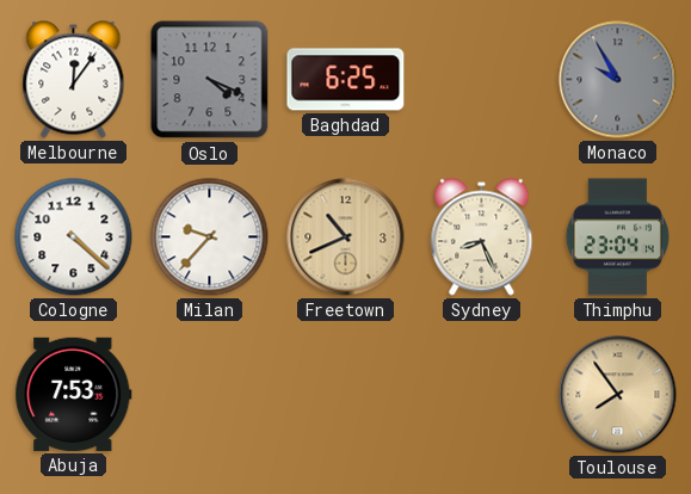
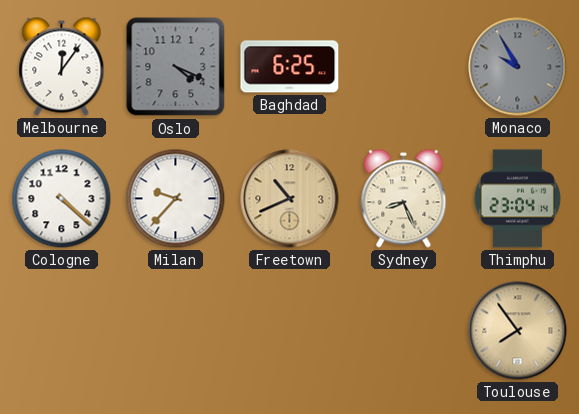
Abuja: 7:53 -> none (74, 394)
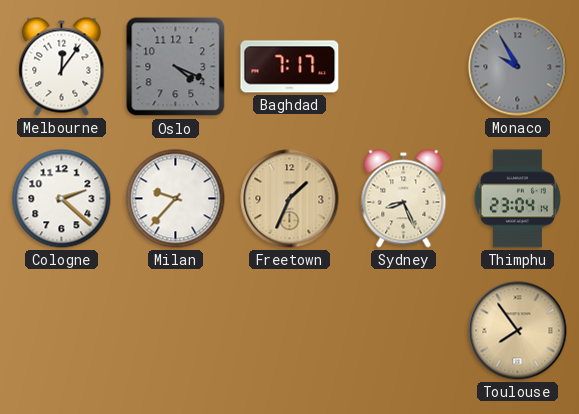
Baghdad: 6:25 -> 7:17 (290, 67)
Cologne: 4:22 -> 2:22 (62, 199)
Freetown: 10:41 -> 1:34 (290, 199)
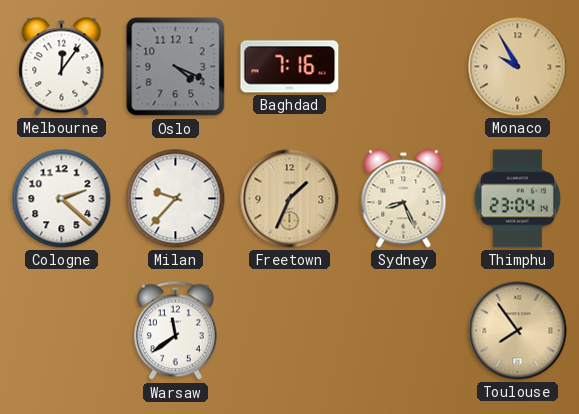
Baghdad: 7:17 -> 7:16 (290, 67)
Monaco dial: grey -> champagne (518, 67)
Warsaw: none -> 11:39 (176, 331)
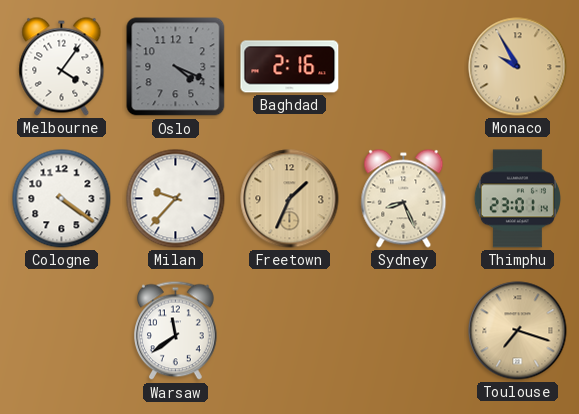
Melbourne: 12:06 -> 4:06 (62, 67)
Baghdad: 7:16 -> 2:16 (290, 67)
Cologne: 2:22 -> 4:21 (62, 199)
Thimphu: 23:04 -> 23:01 (517, 199)
Toulouse: 7:54 -> 7:18 (518, 331)
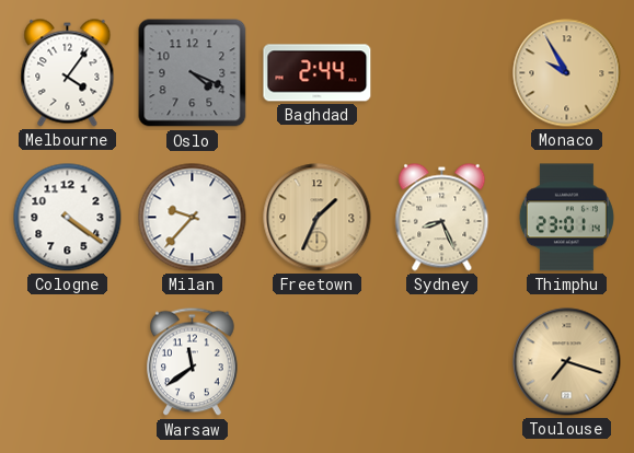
Baghdad: 2:16 -> 2:44 (318, 73)
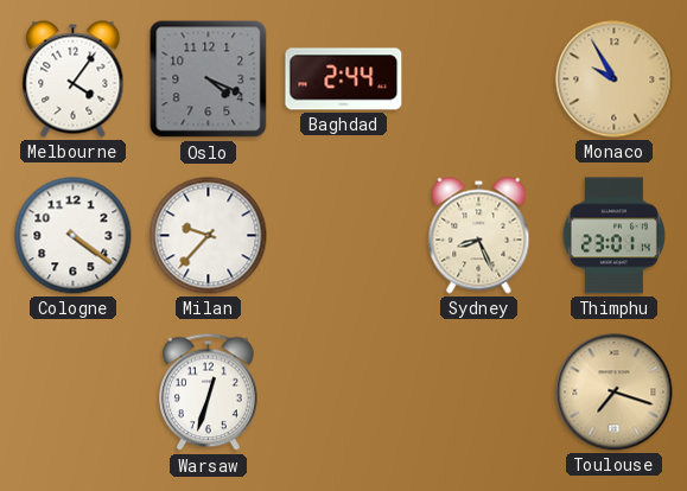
Freetown: 1:34 -> none (318, 218)
Warsaw: 11:39 -> 12:33 (209, 393)
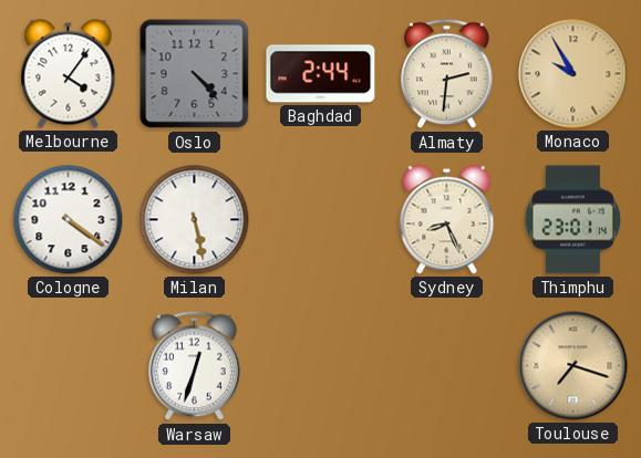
Oslo: 4:19 -> 4:23 (195, 74)
Almaty: none -> 2:31 (447, 74)
Milan: 9:37 -> 5:28 (195, 220)
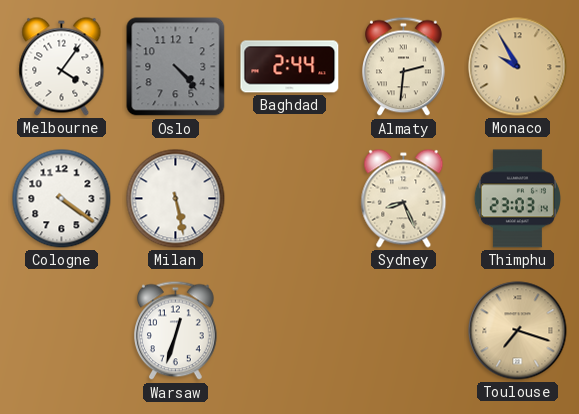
Thimphu: 23:01 -> 23:03 (517, 199)
